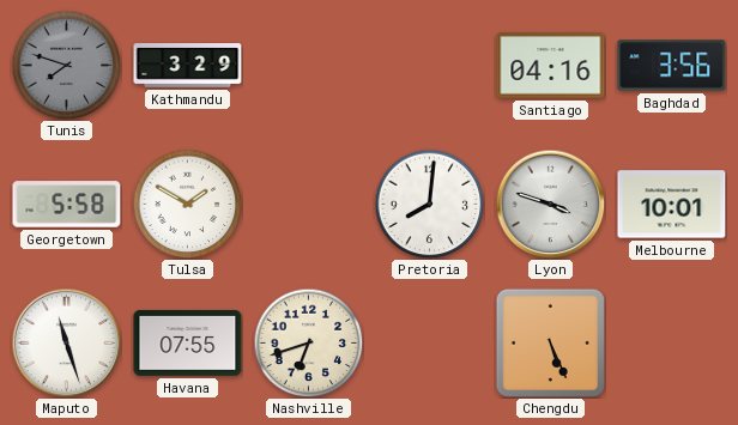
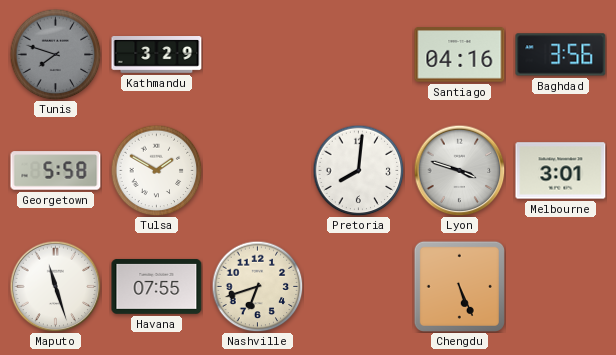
Melbourne: 10:01 -> 3:01 (561, 171)
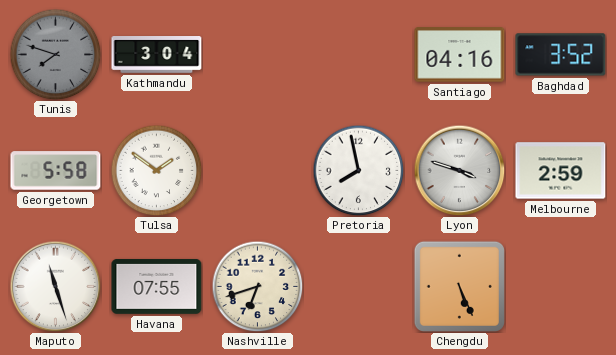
Kathmandu: 3:29 -> 3:04 (157, 55)
Baghdad: 3:56 -> 3:52 (561, 55)
Tulsa: 1:50 -> 1:51 (156, 170)
Pretoria: 8:01 -> 7:58 (358, 170)
Melbourne: 3:01 -> 2:59 (561, 171)
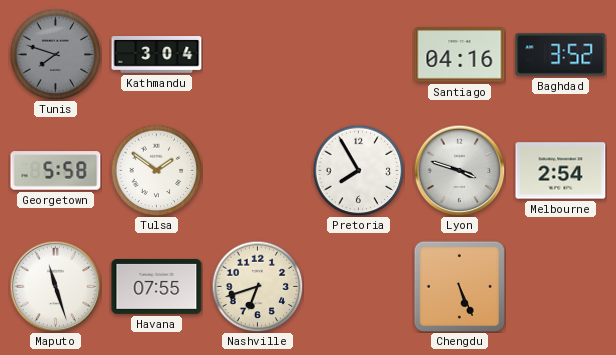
Pretoria: 7:58 -> 7:55 (358, 170)
Melbourne: 2:59 -> 2:54 (561, 171)
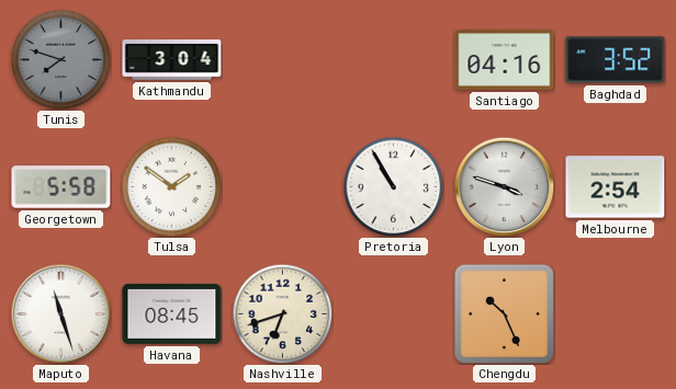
Pretoria: 7:55 -> 10:55 (393, 186)
Havana: 07:55 -> 08:45 (172, 313)
Chengdu: 5:26 -> 10:26 (504, 313)
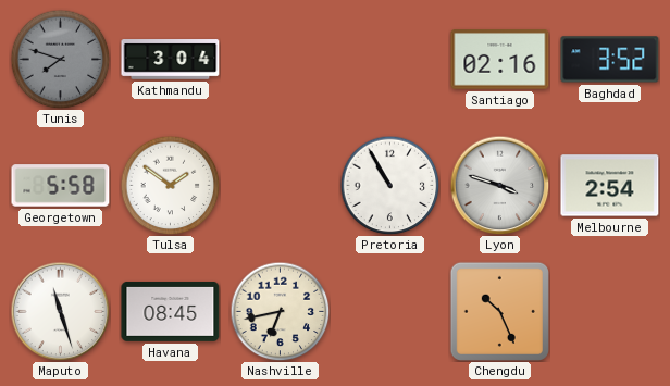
Santiago: 04:16 -> 02:16 (500, 60)
Nashville: 6:42 -> 6:43 (280, 311)
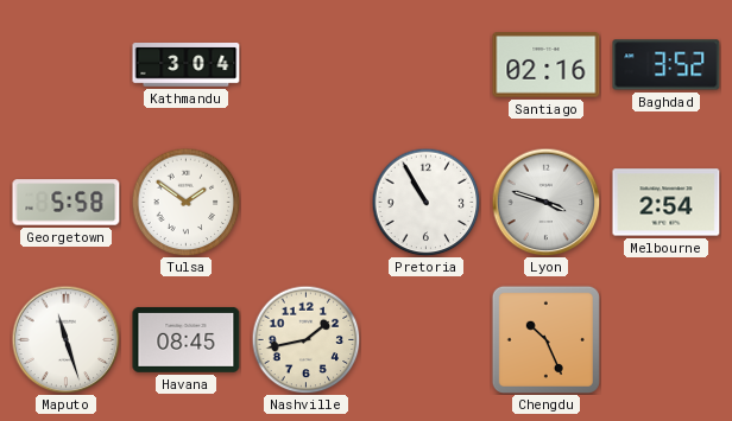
Tunis: 7:48 -> none (60, 59)
Nashville: 6:43 -> 1:43 (305, 339)
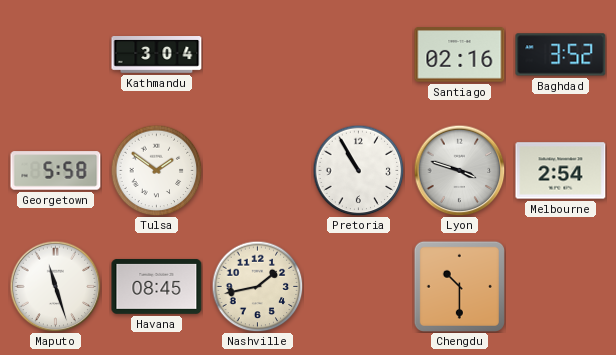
Chengdu: 10:26 -> 10:30 (459, 286)
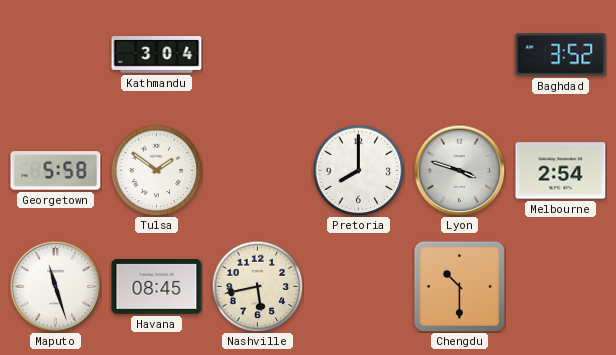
Santiago: 02:16 -> none (460, 55)
Pretoria: 10:55 -> 8:00 (358, 170)
Nashville: 1:43 -> 5:43 (257, 286)
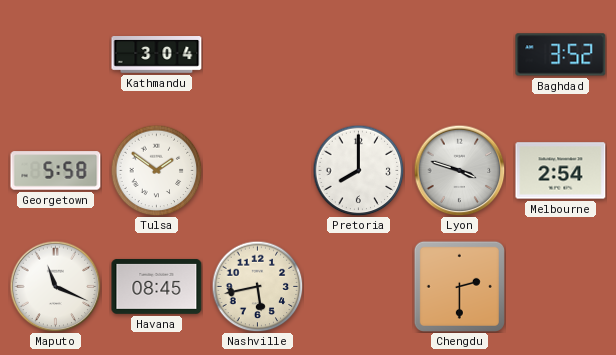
Maputo: 11:27 -> 11:19 (55, 286)
Chengdu: 10:30 -> 2:30 (459, 286)
